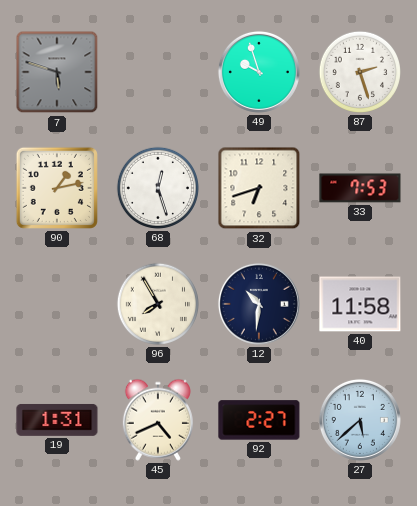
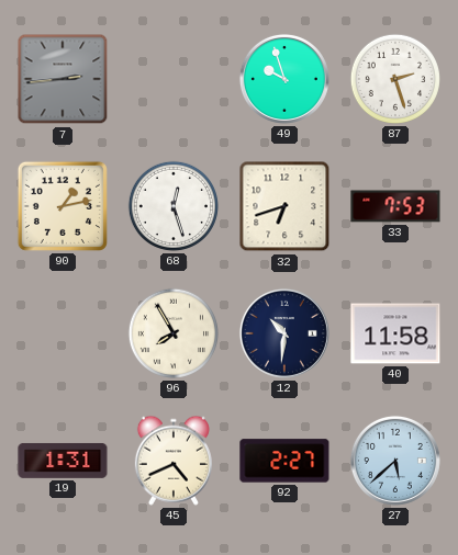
7: 5:48 -> 2:44 (63, 79)
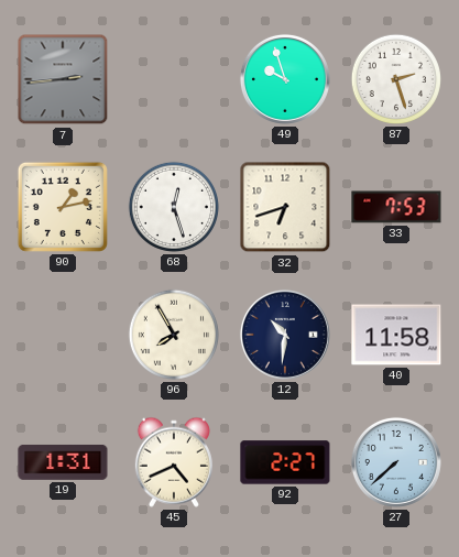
27: 5:38 -> 7:38 (396, 462)
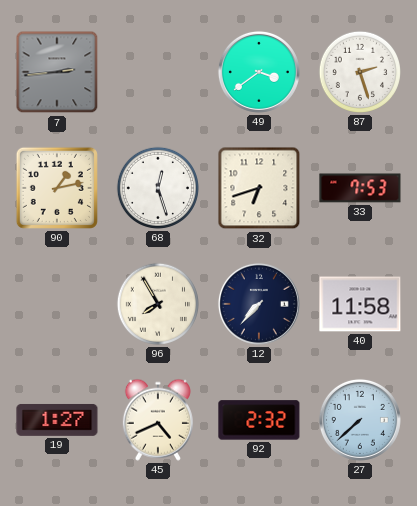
49: 9:57 -> 3:39 (259, 72)
12: 10:31 -> 7:37 (259, 304)
19: 1:31 -> 1:27 (57, 420)
92: 2:27 -> 2:32 (259, 420)
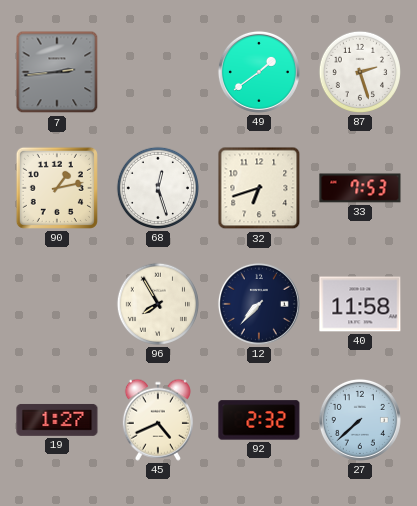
49: 3:39 -> 1:39 (259, 72)
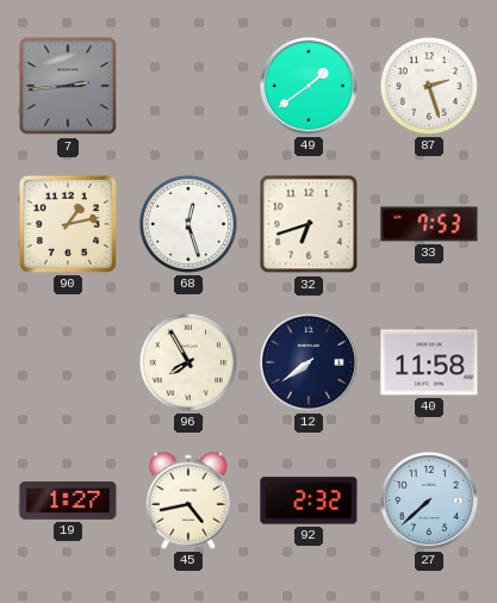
12: 7:37 -> 7:39 (309, 362)
45: 4:41 -> 4:43 (188, 501)
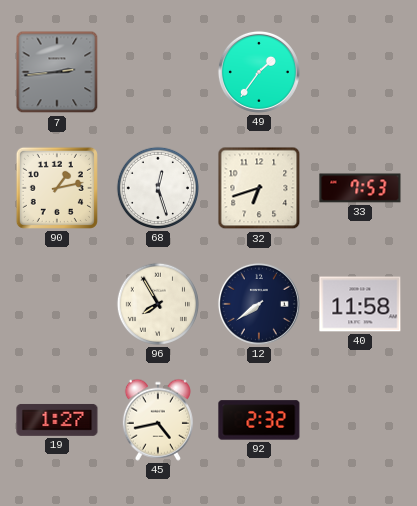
49: 1:39 -> 1:36 (259, 72)
87: 2:27 -> none (429, 86)
27: 7:38 -> none (429, 501)
